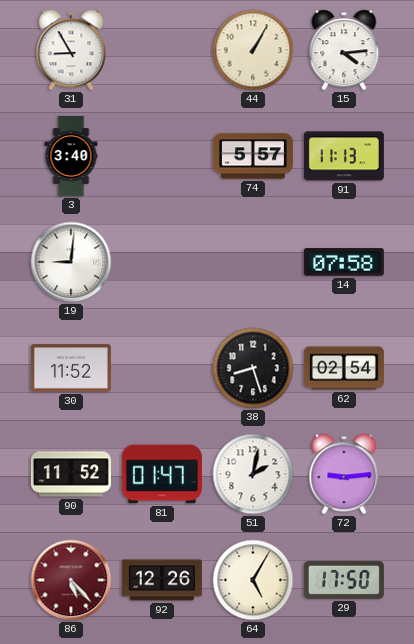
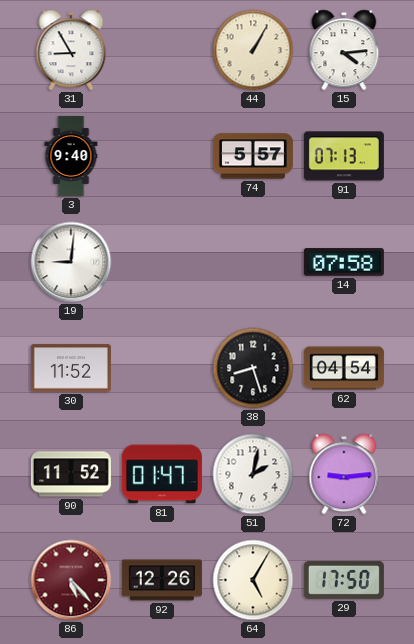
3: 3:40 -> 9:40 (71, 156)
91: 11:13 -> 07:13 (344, 156)
62: 02:54 -> 04:54 (344, 368)
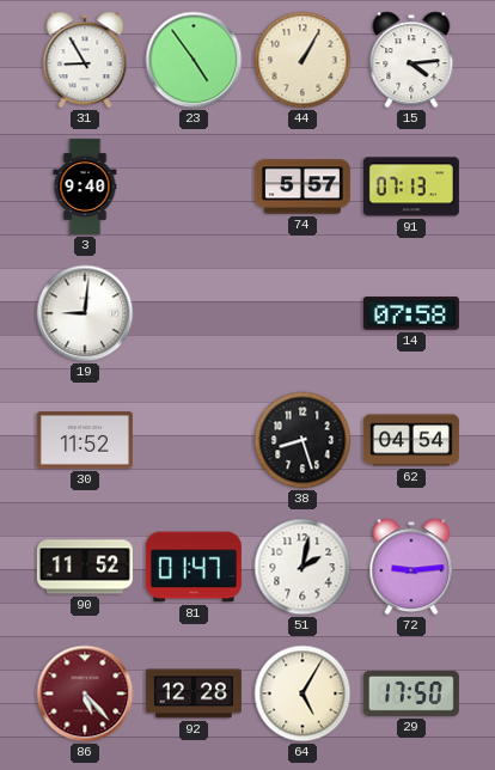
23: none -> 4:54 (194, 60)
92: 12:26 -> 12:28 (194, 693)
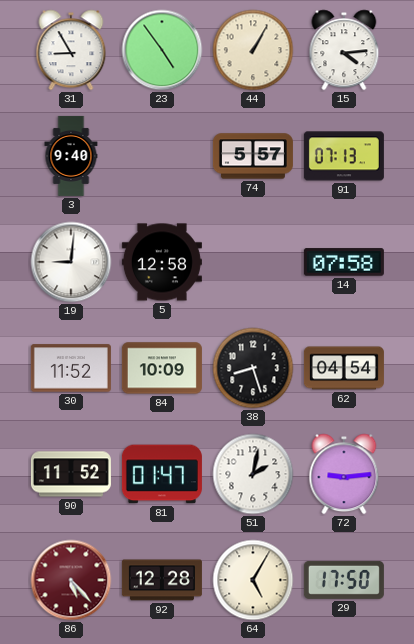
5: none -> 12:58 (162, 262)
84: none -> 10:09 (162, 368)
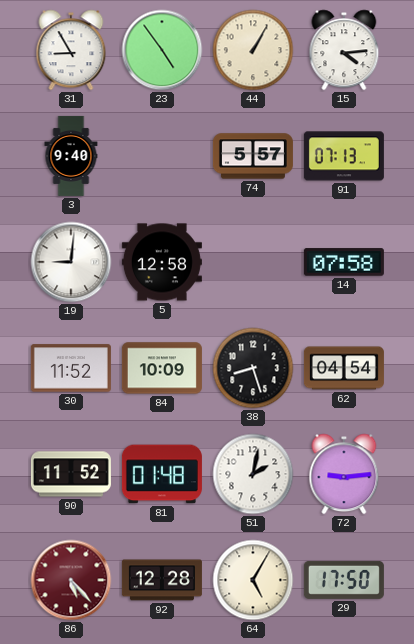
81: 01:47 -> 01:48 (162, 474)
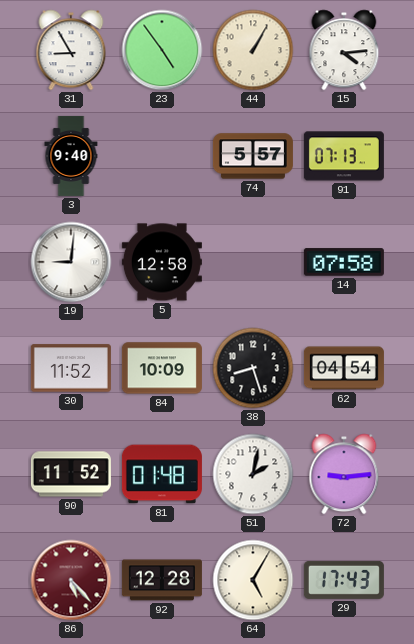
29: 17:50 -> 17:43 (344, 580)
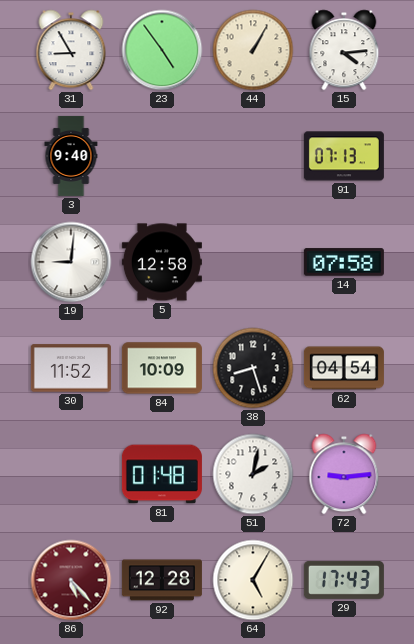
74: 5:57 -> none (253, 156)
90: 11:52 -> none (71, 474)
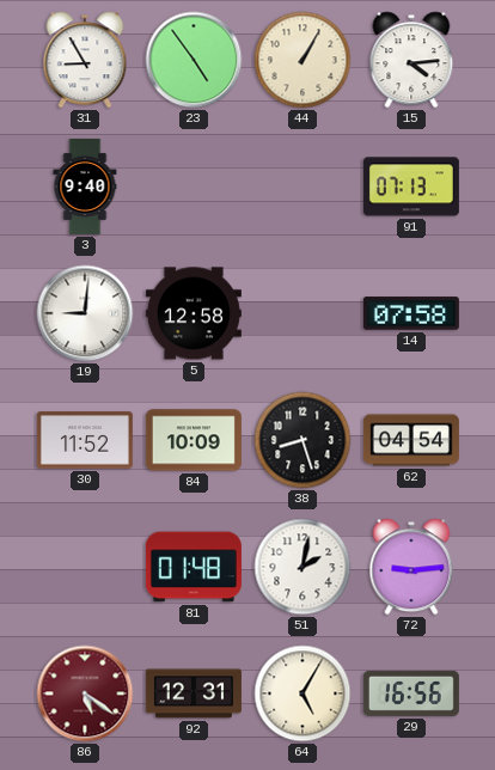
86: 5:23 -> 5:21 (85, 693)
92: 12:28 -> 12:31 (194, 693)
29: 17:43 -> 16:56 (411, 693)
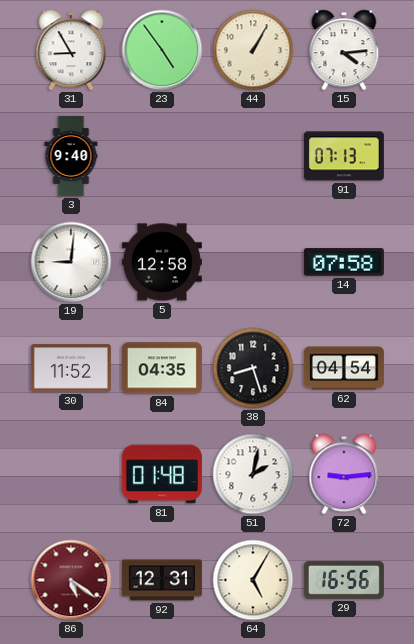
84: 10:09 -> 04:35 (162, 368)
